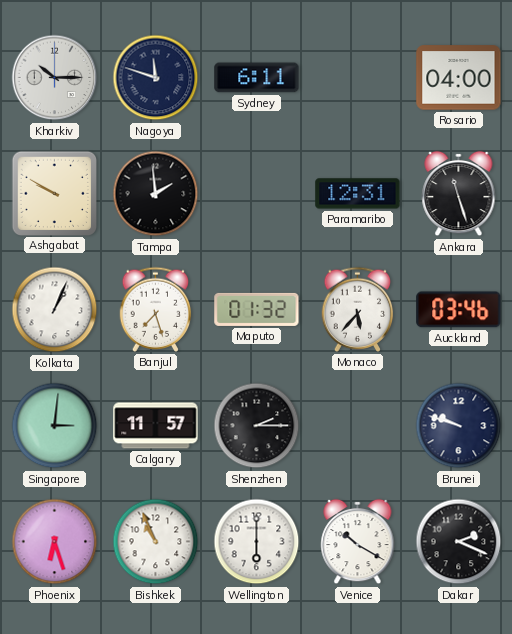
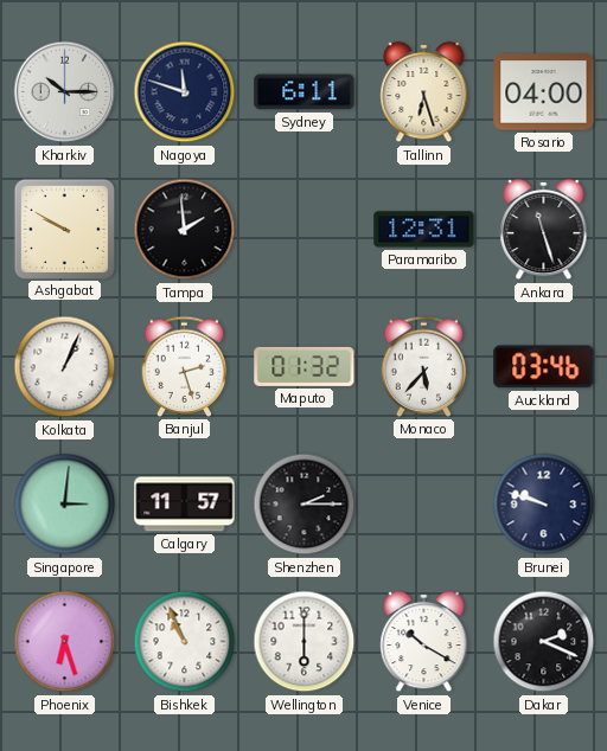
Tallinn: none -> 6:27 (424, 92)
Banjul: 7:27 -> 2:27 (185, 366)
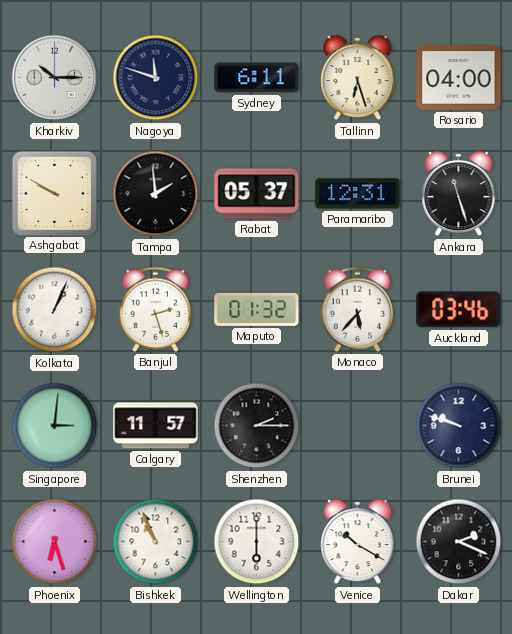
Rabat: none -> 05:37 (257, 194)
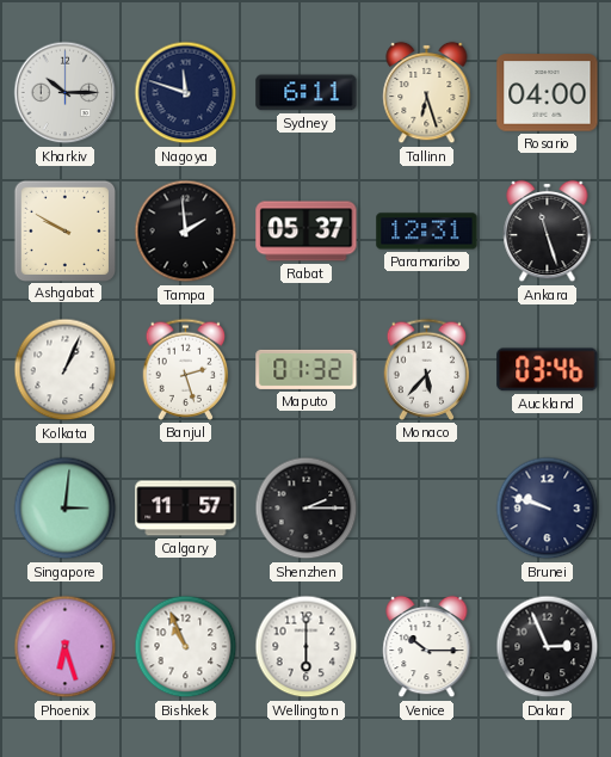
Venice: 10:20 -> 10:15 (427, 647)
Dakar: 2:19 -> 2:56 (548, 647)
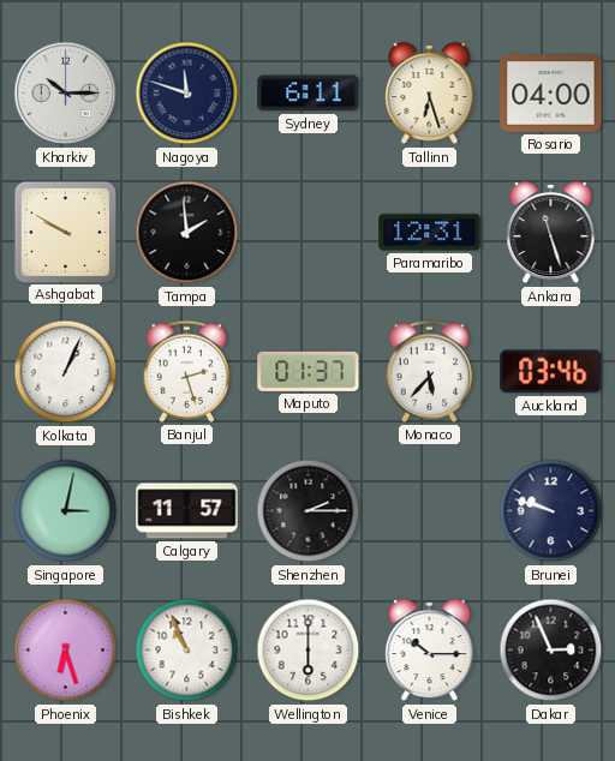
Rabat: 05:37 -> none (307, 232)
Maputo: 01:32 -> 01:37 (309, 371)
Singapore: 3:01 -> 3:02 (66, 511)
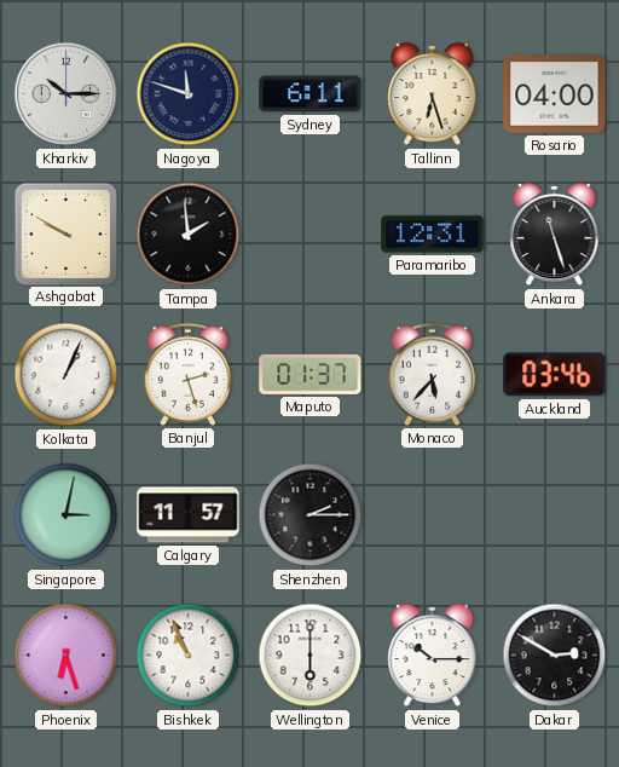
Brunei: 9:48 -> none (551, 511)
Dakar: 2:56 -> 2:50 (555, 656)
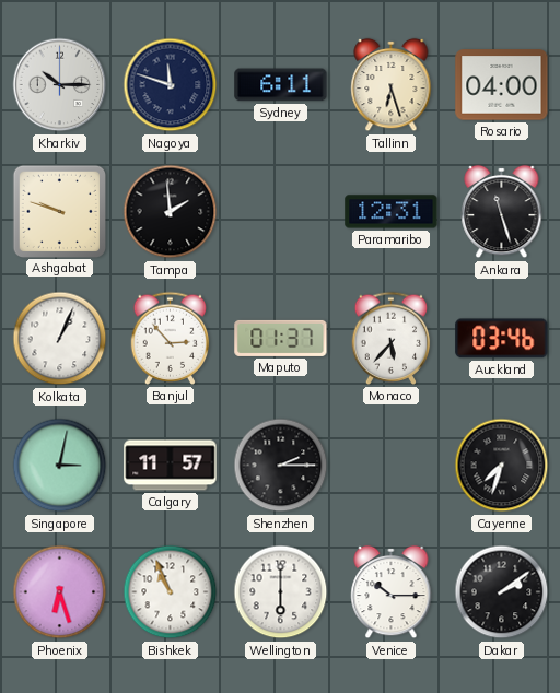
Ashgabat: 9:50 -> 9:48 (59, 211)
Banjul: 2:27 -> 2:53 (171, 338)
Cayenne: none -> 7:33 (502, 466)
Dakar: 2:50 -> 2:09 (502, 592)
